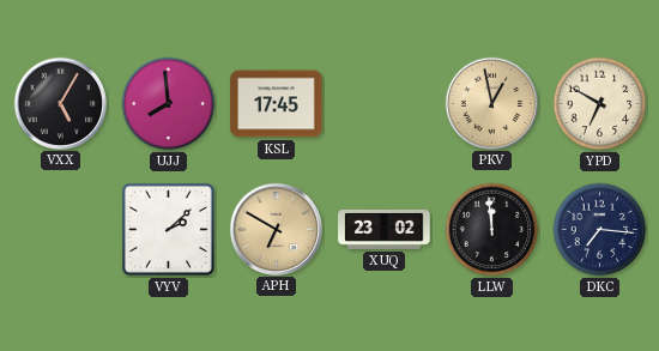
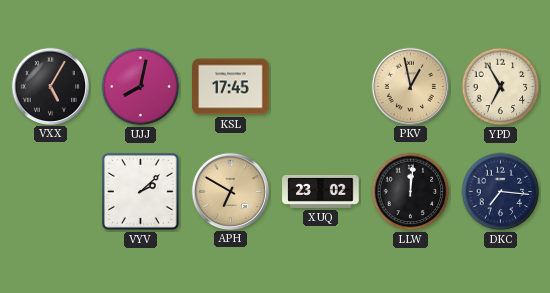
UJJ: 7:59 -> 8:02 (141, 87)
YPD: 6:50 -> 6:55 (501, 87)
LLW: 11:59 -> 12:01 (411, 192)
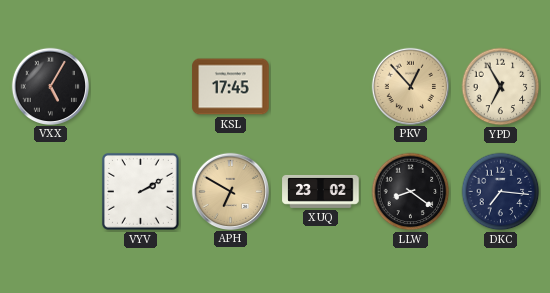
UJJ: 8:02 -> none (141, 87)
PKV: 12:58 -> 12:53 (410, 86)
VYV: 2:08 -> 2:10 (140, 191)
LLW: 12:01 -> 8:21 (411, 192)
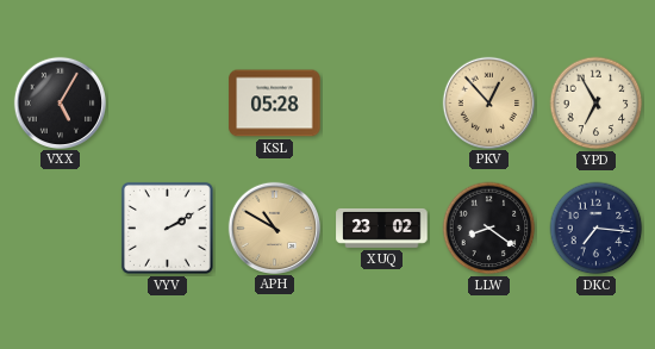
KSL: 17:45 -> 05:28 (275, 104)
APH: 6:50 -> 10:50 (274, 228)
